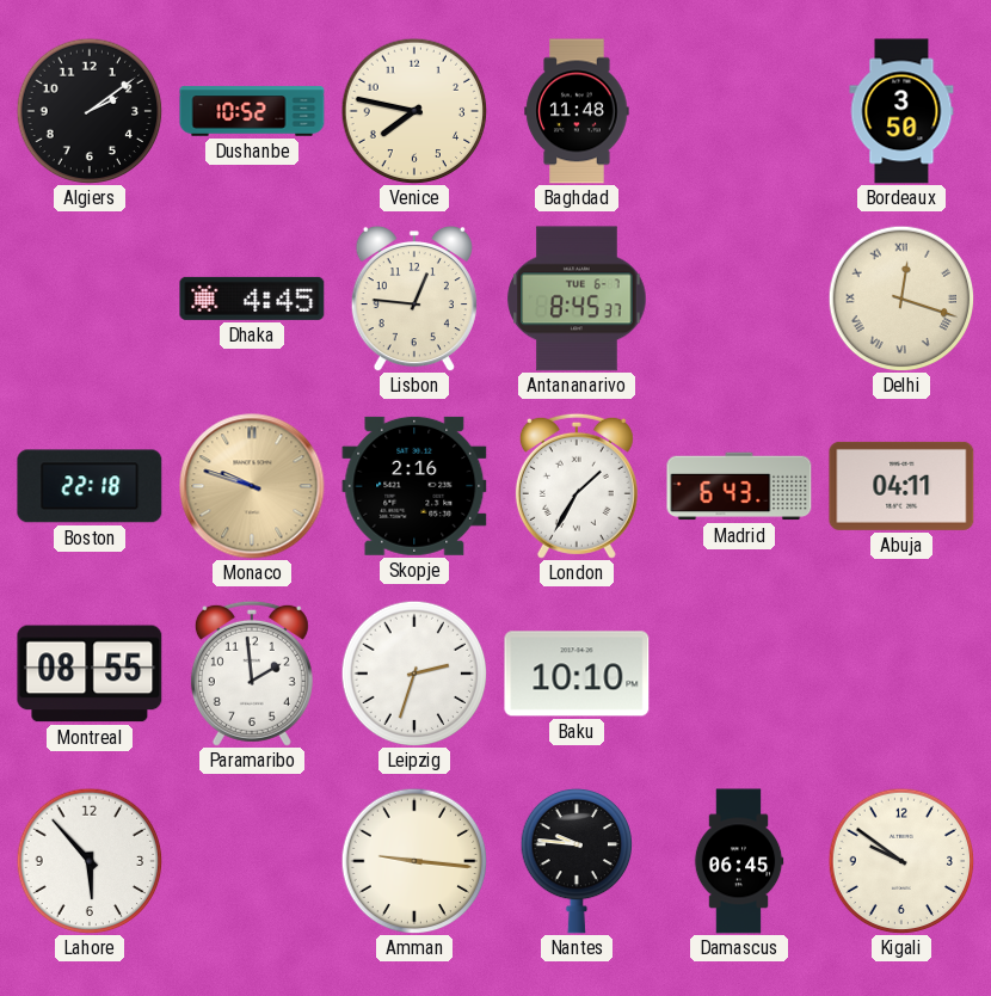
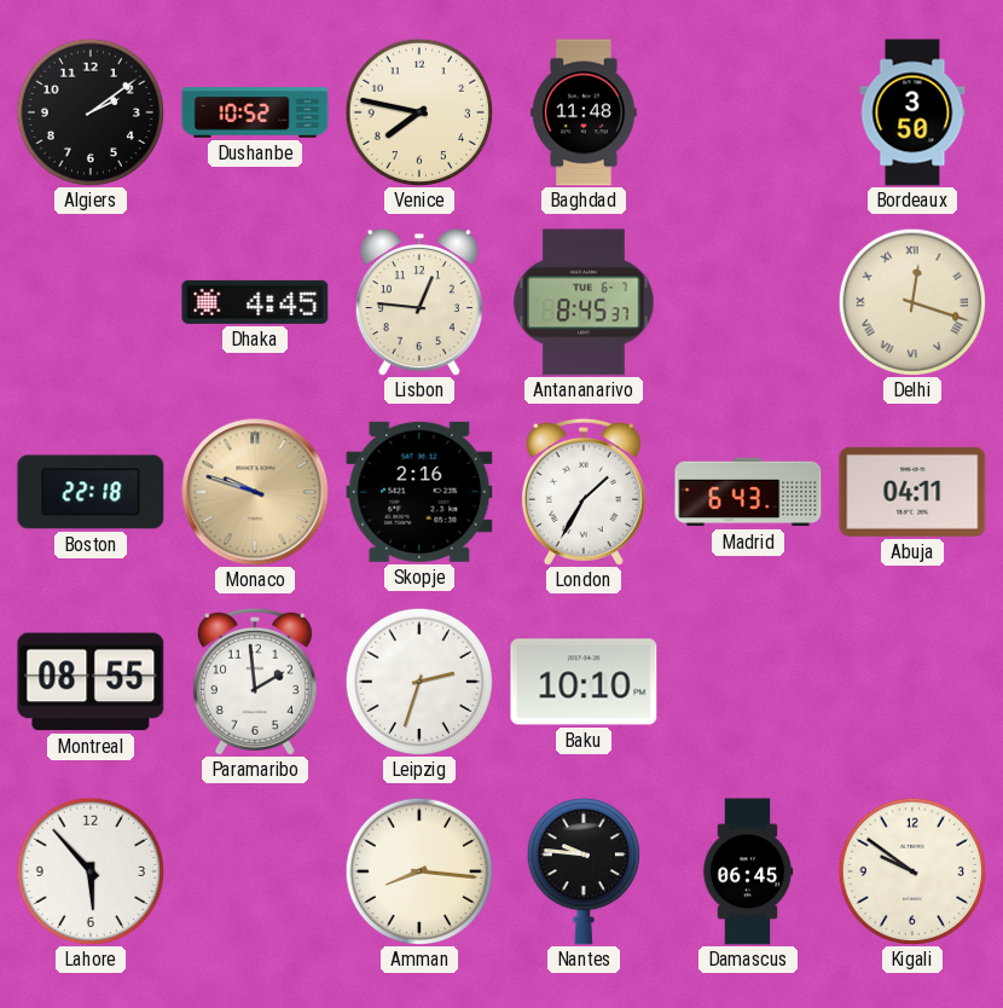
Amman: 9:16 -> 8:16 (419, 871)
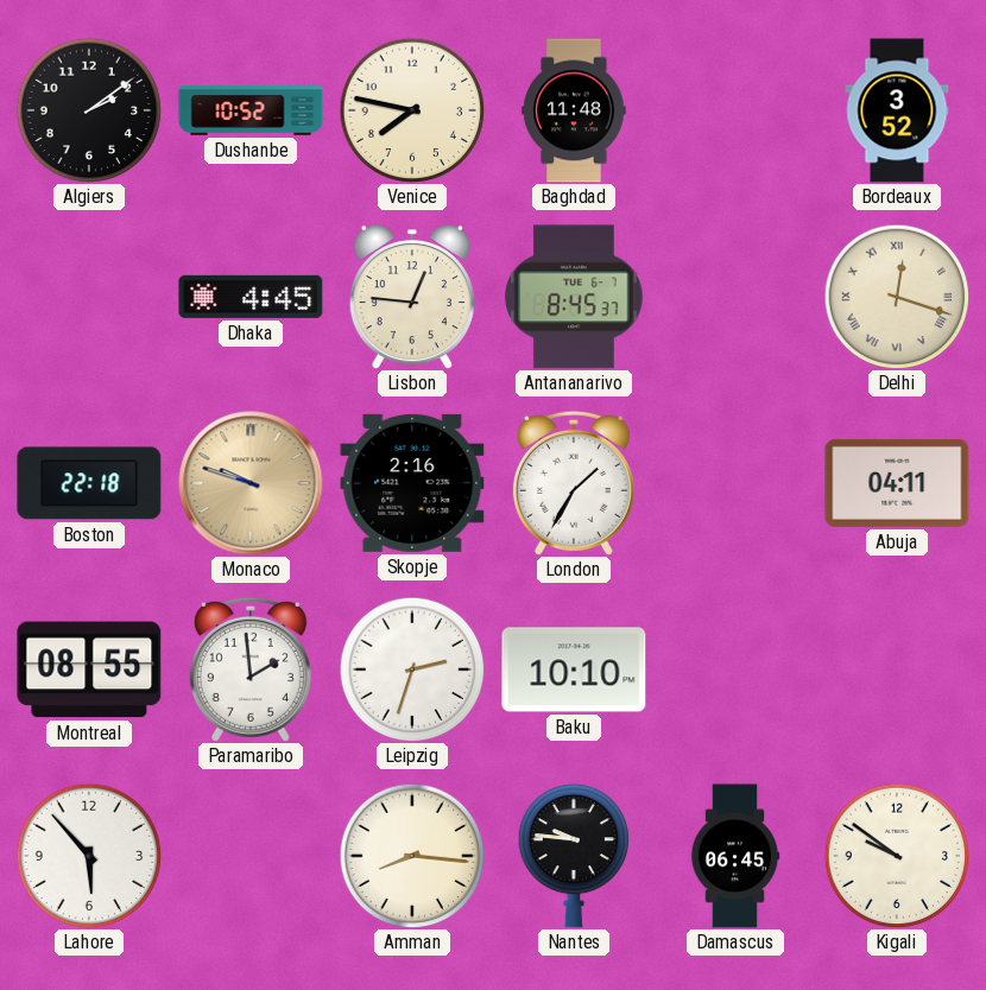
Bordeaux: 3:50 -> 3:52 (897, 110)
Madrid: 6:43 -> none (748, 492)
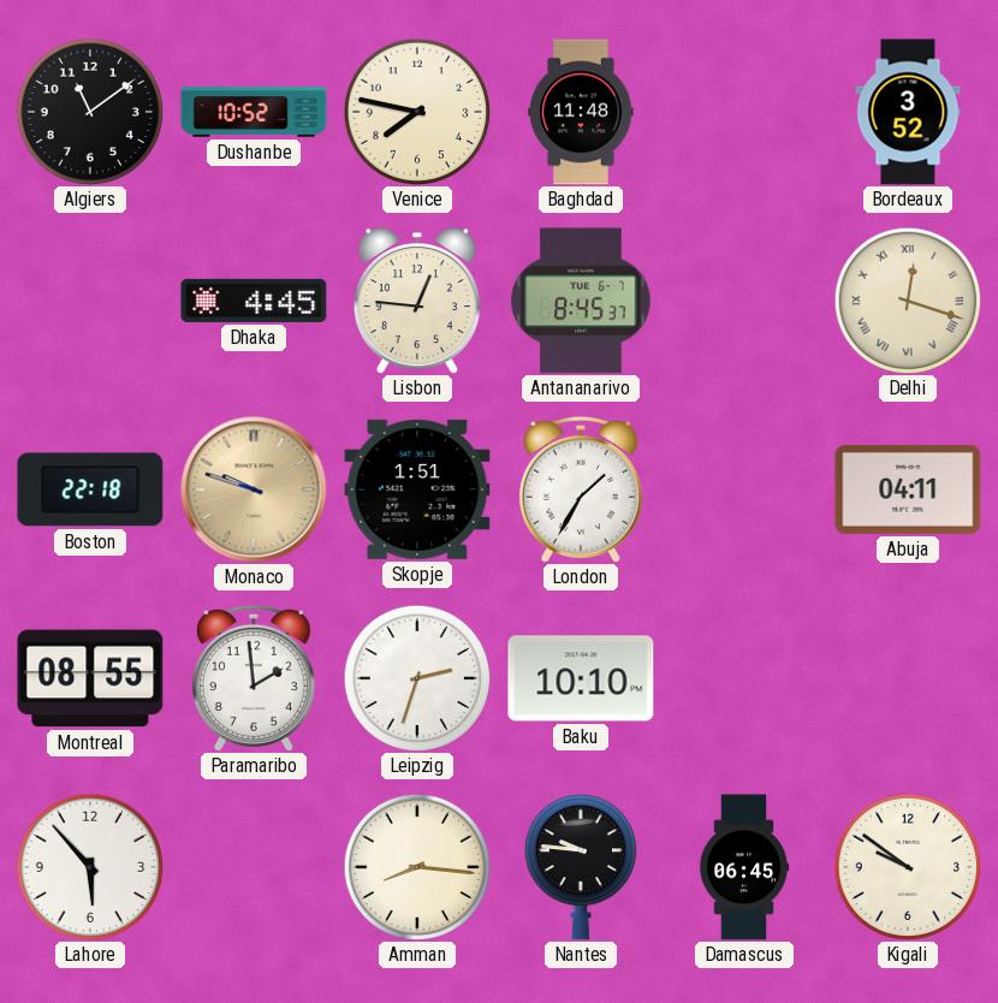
Algiers: 2:09 -> 11:09 (90, 112)
Skopje: 2:16 -> 1:51 (417, 489)
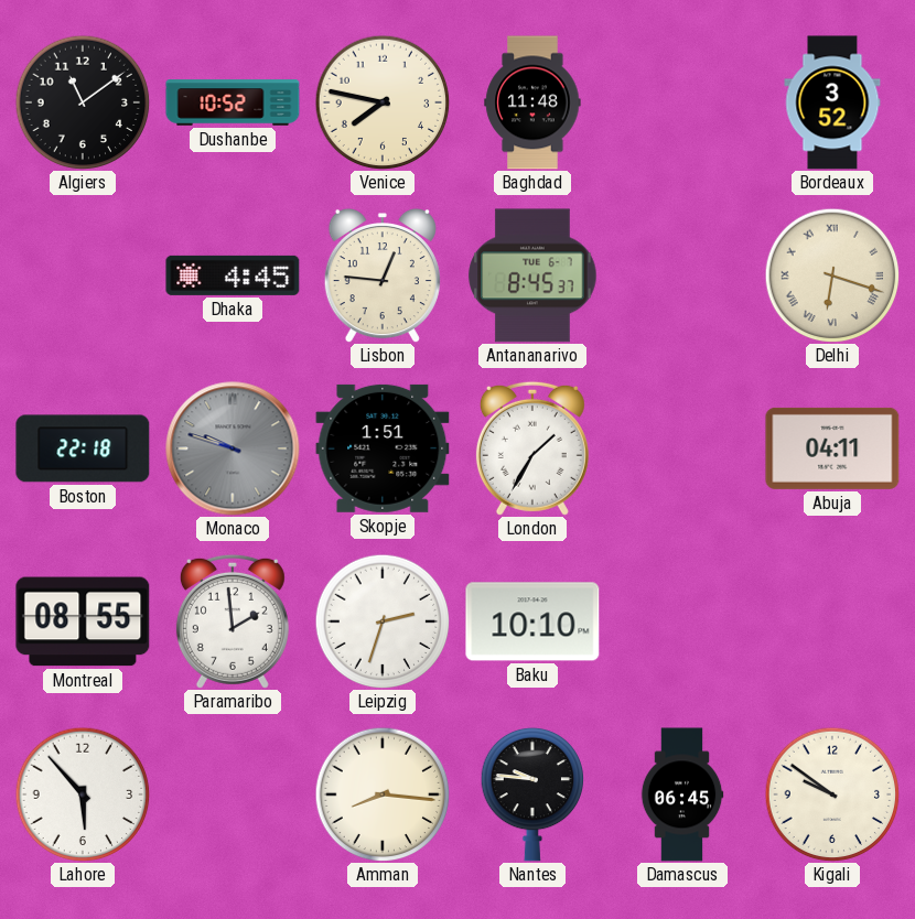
Delhi: 12:18 -> 6:18 (832, 275)
Monaco dial: champagne -> grey (233, 448)
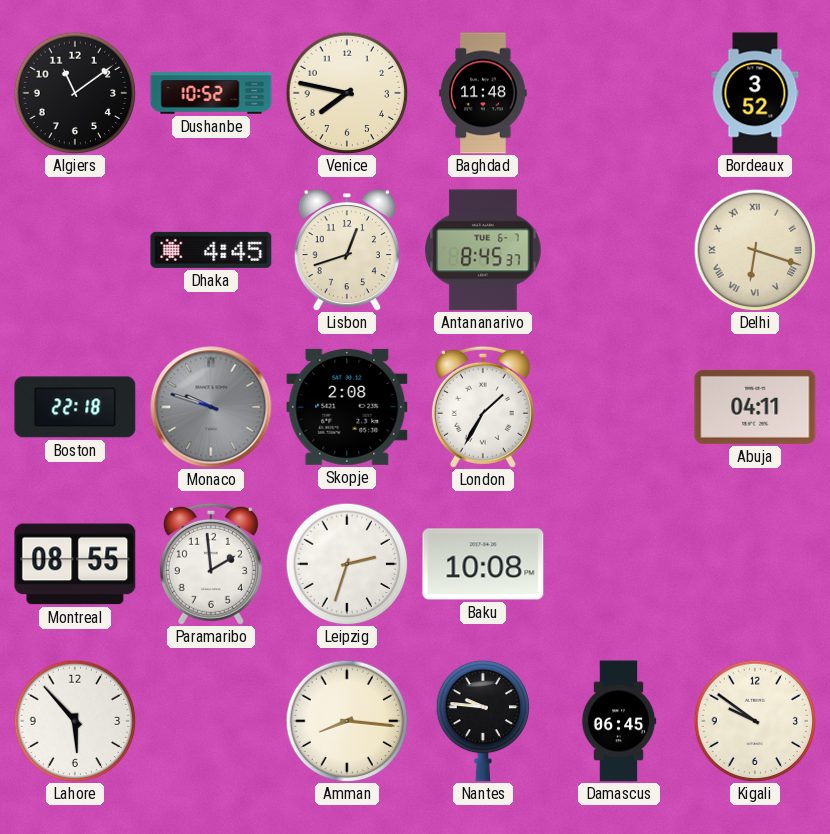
Lisbon: 12:46 -> 12:42 (347, 250)
Skopje: 1:51 -> 2:08 (347, 407)
Baku: 10:10 -> 10:08 (483, 564)
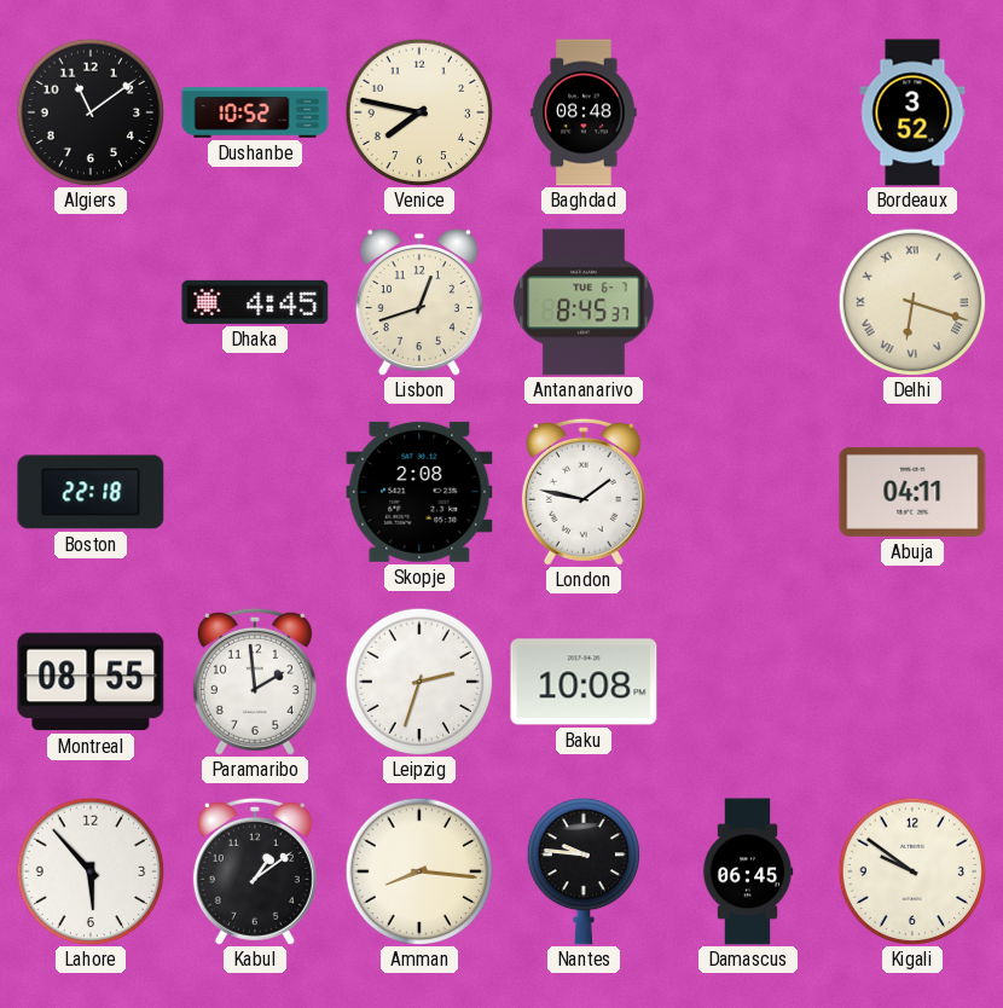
Baghdad: 11:48 -> 08:48 (584, 112)
Monaco: 9:48 -> none (211, 407)
London: 1:35 -> 1:47 (584, 492)
Kabul: none -> 1:09 (255, 871)
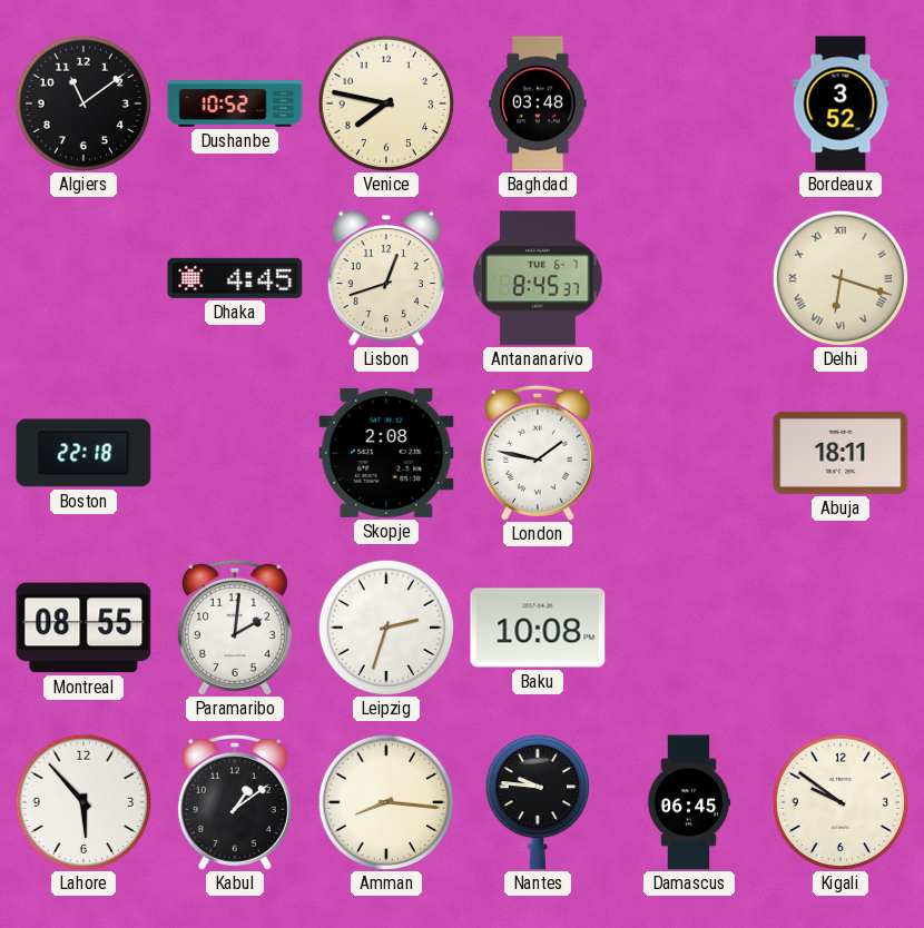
Baghdad: 08:48 -> 03:48 (538, 103)
Abuja: 04:11 -> 18:11 (841, 453)
Paramaribo: 1:59 -> 2:01 (235, 628)
